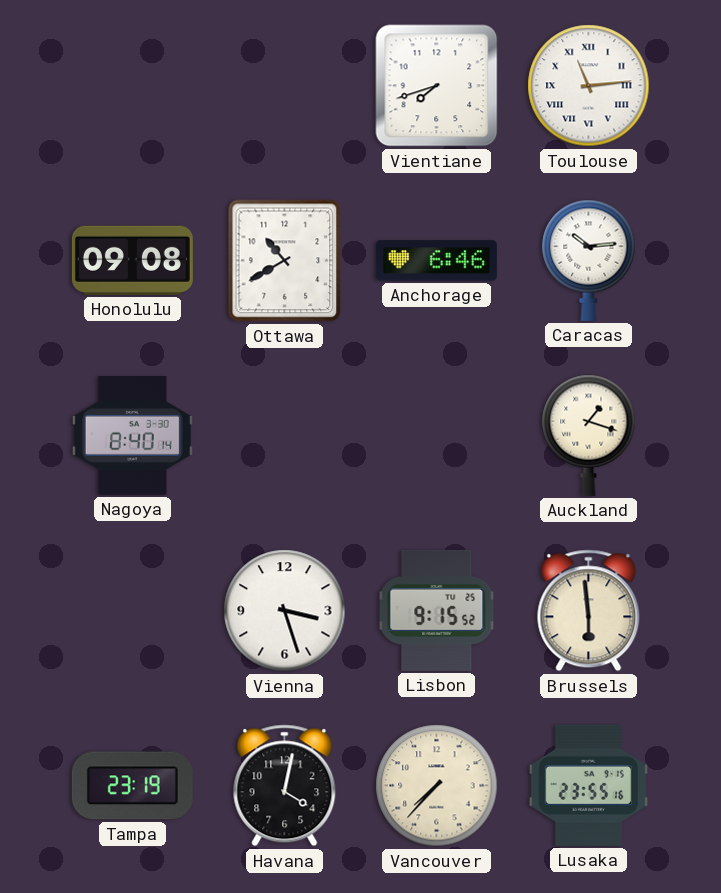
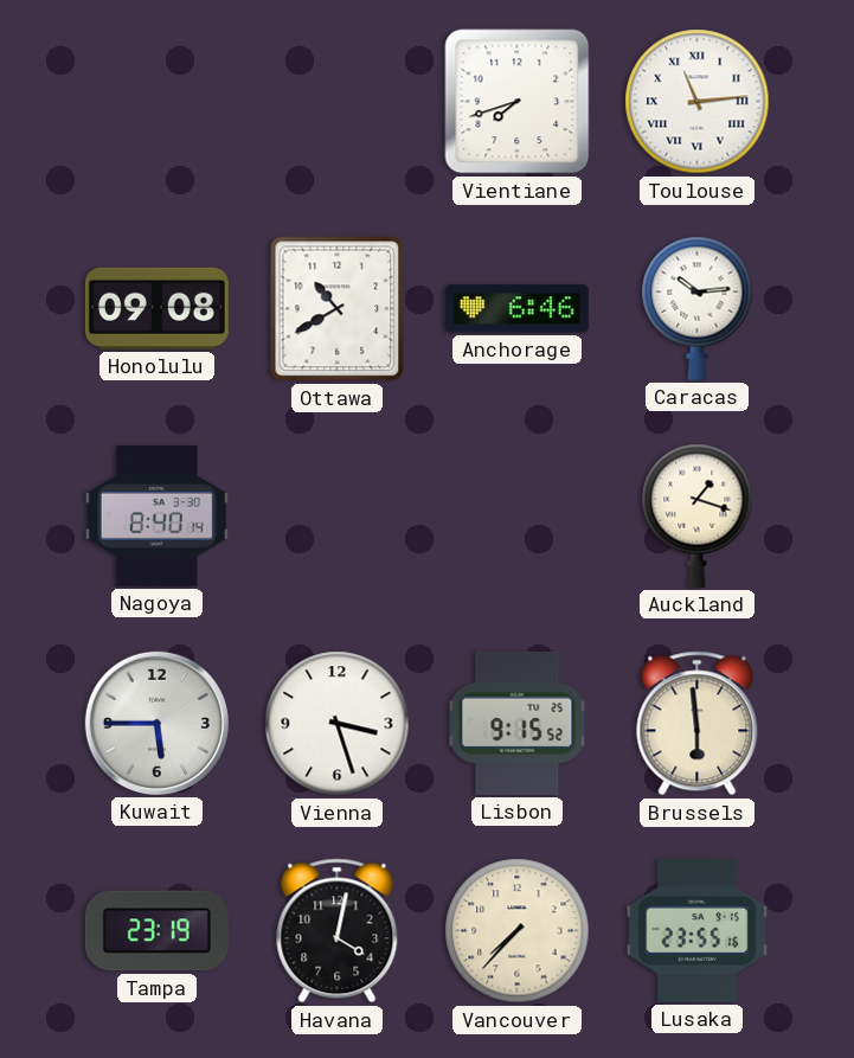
Kuwait: none -> 5:45 (156, 723)
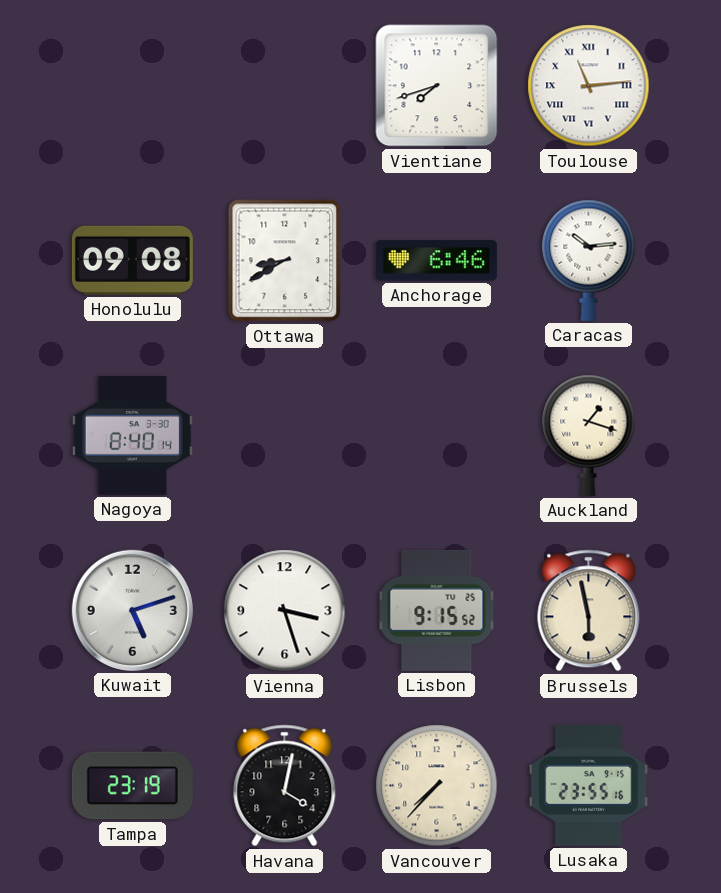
Ottawa: 10:40 -> 8:40 (285, 261)
Kuwait: 5:45 -> 5:12 (132, 610)
Brussels: 5:59 -> 5:58 (589, 611)
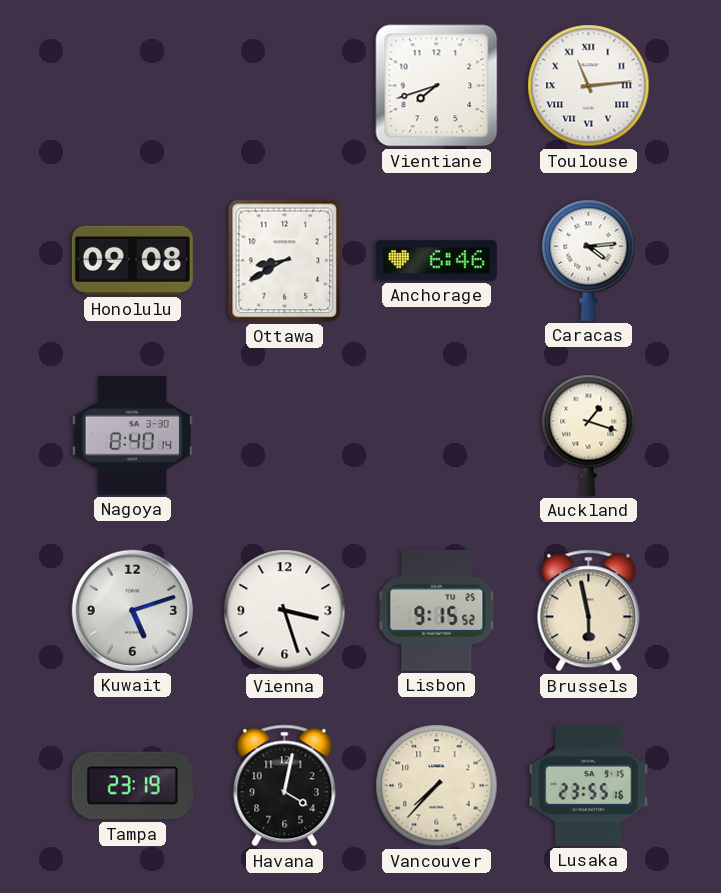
Caracas: 10:14 -> 4:14 (589, 260)
